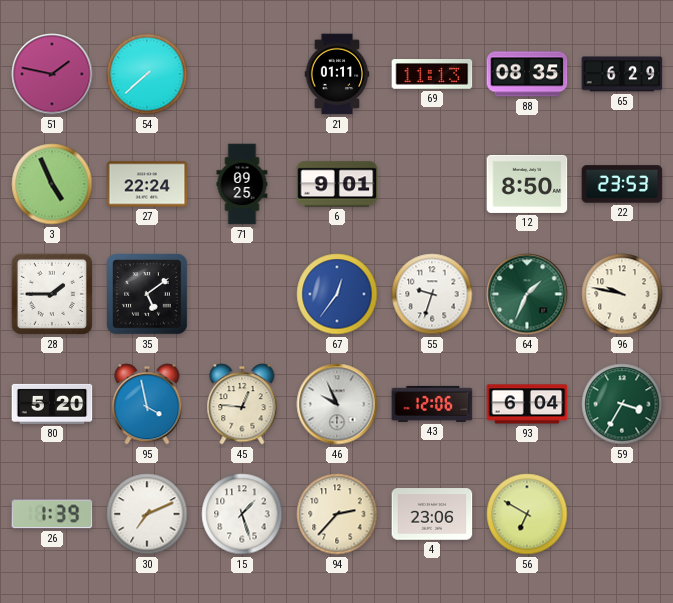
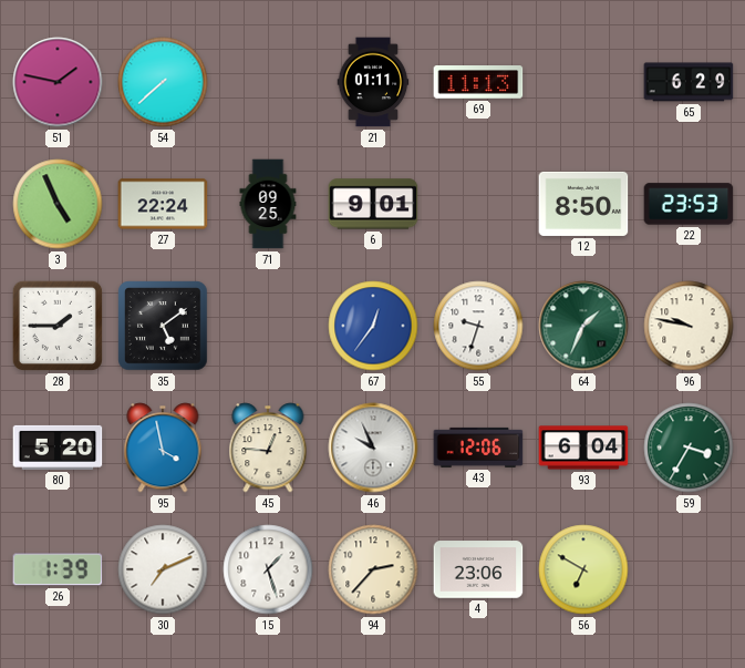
88: 08:35 -> none (527, 74)
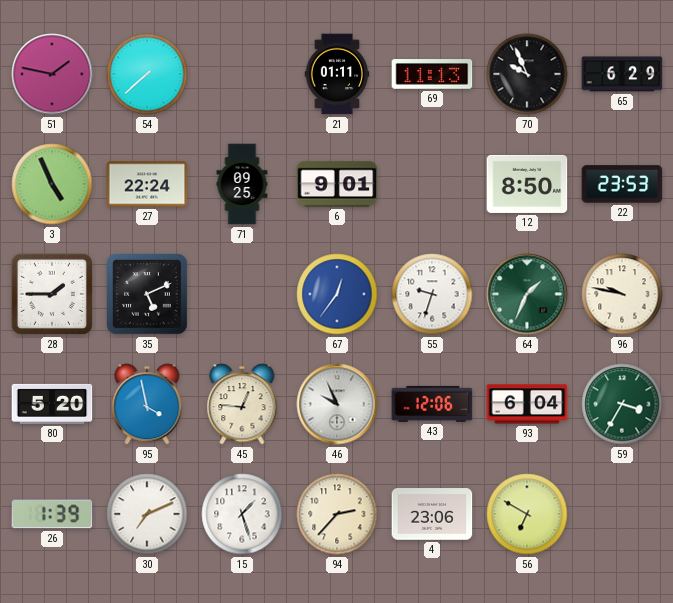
70: none -> 9:56 (527, 74)
35: 5:09 -> 5:11 (147, 294)
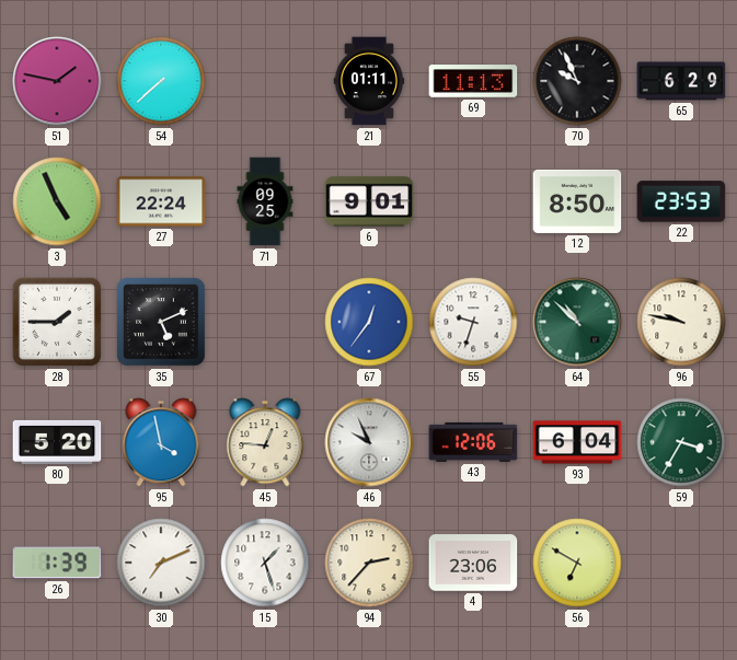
64: 1:34 -> 10:52 (577, 322)
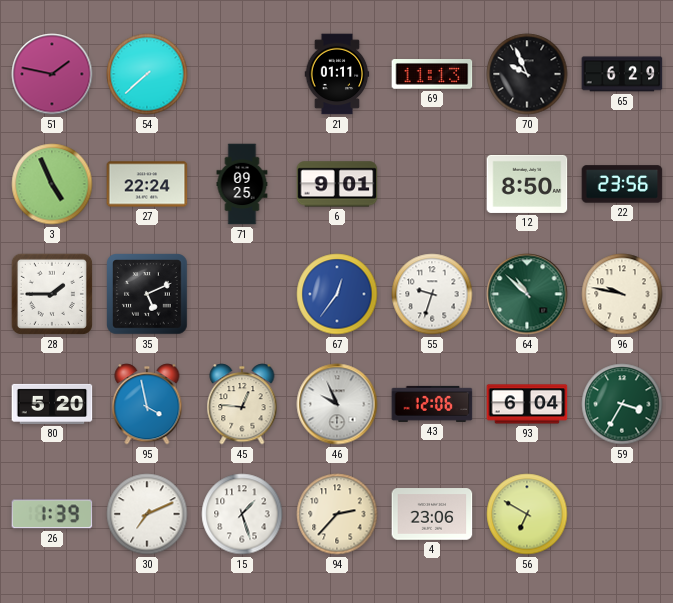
22: 23:53 -> 23:56 (622, 184)
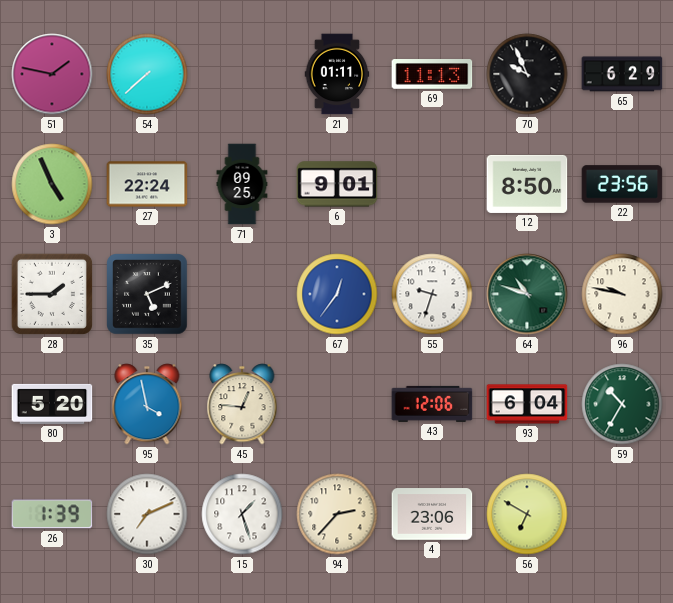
64: 10:52 -> 10:48 (527, 294)
46: 9:56 -> none (337, 404)
59: 3:35 -> 10:35 (622, 404)
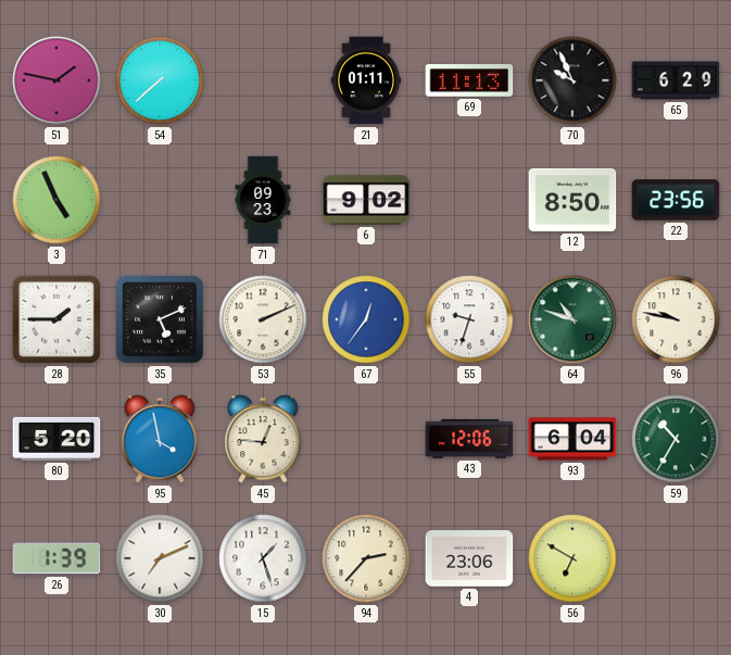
27: 22:24 -> none (147, 184)
71: 09:25 -> 09:23 (263, 200)
6: 9:01 -> 9:02 (366, 200)
53: none -> 2:11 (263, 319)
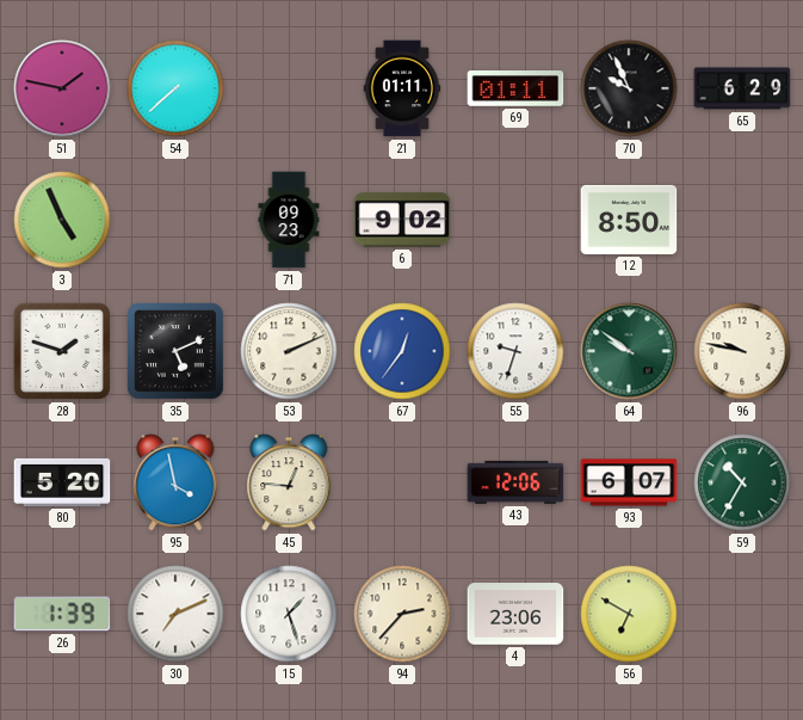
69: 11:13 -> 01:11 (515, 88)
22: 23:56 -> none (676, 200)
28: 1:45 -> 1:48 (62, 351)
64: 10:48 -> 9:51 (629, 351)
93: 6:04 -> 6:07 (629, 482)
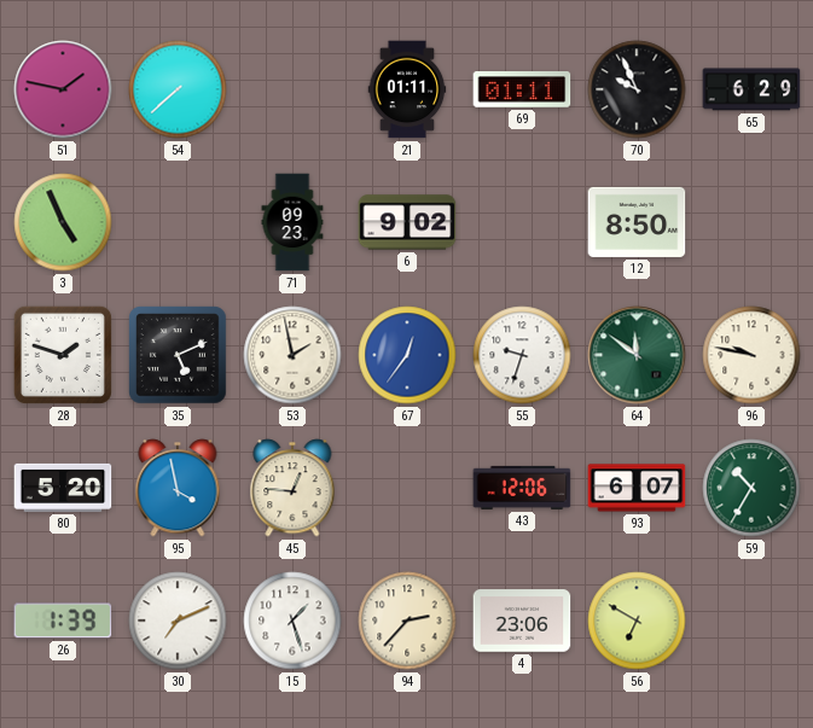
53: 2:11 -> 1:58 (292, 355)
64: 9:51 -> 11:51 (637, 355)
